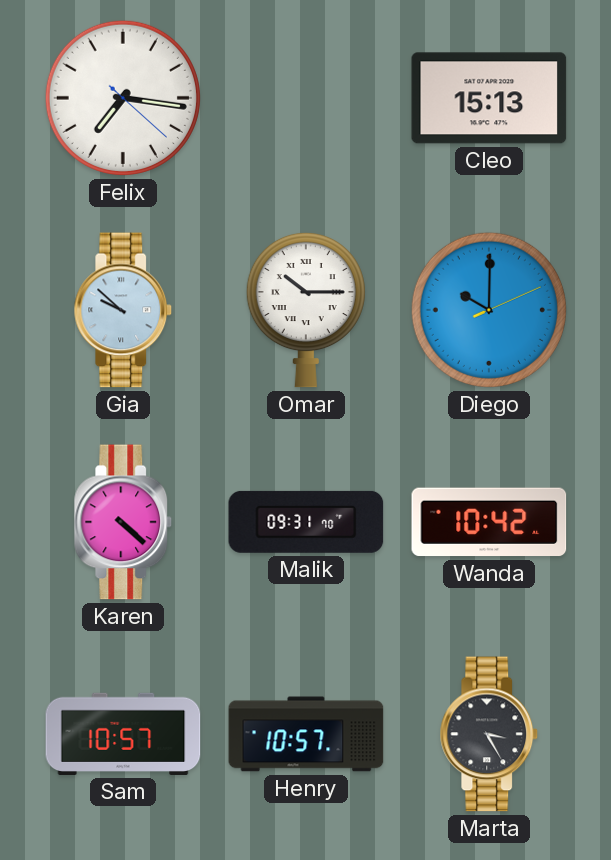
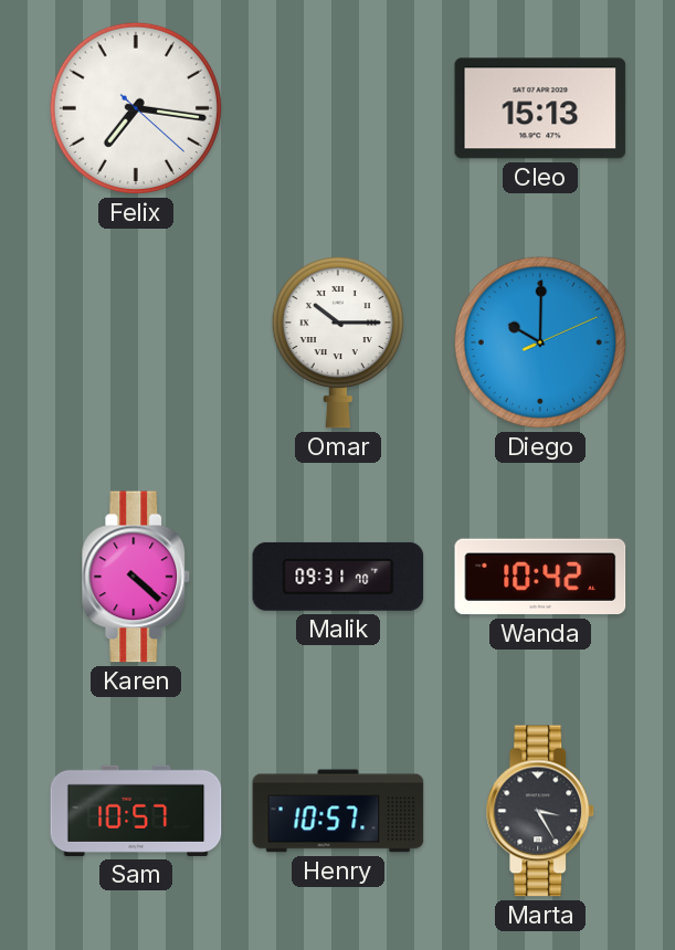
Gia: 9:52 -> none (123, 310)
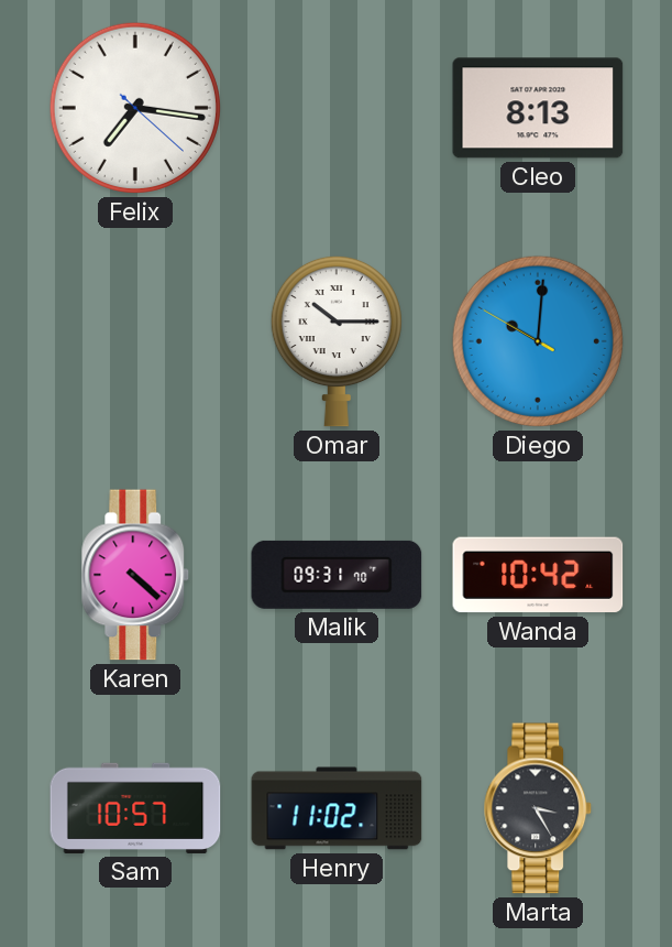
Cleo: 15:13 -> 8:13 (538, 108)
Diego: 10:00:11 -> 10:00:50 (538, 341)
Henry: 10:57 -> 11:02 (337, 808)
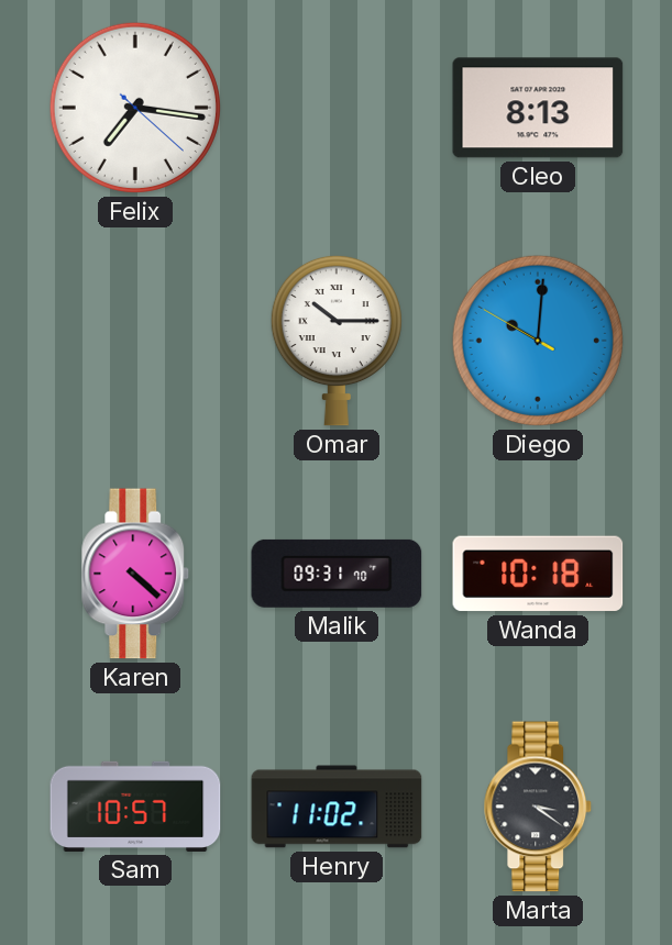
Wanda: 10:42 -> 10:18 (538, 574)
Marta: 3:25 -> 3:21 (538, 807)
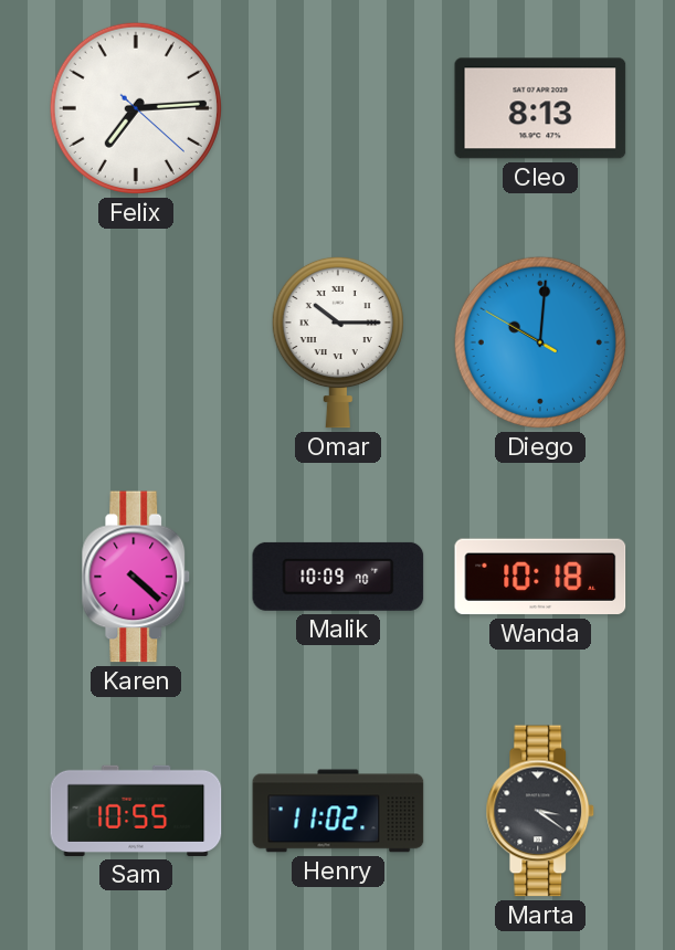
Felix: 7:16 -> 7:14 (136, 108)
Malik: 09:31 -> 10:09 (338, 577)
Sam: 10:57 -> 10:55 (136, 811)
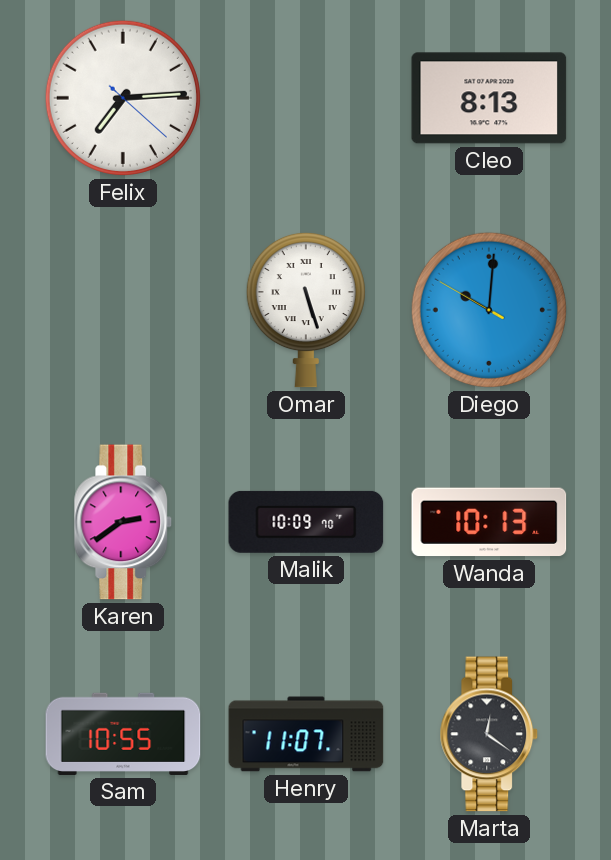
Omar: 10:15 -> 5:27 (306, 310)
Karen: 4:22 -> 2:39 (123, 522)
Wanda: 10:18 -> 10:13 (489, 522)
Henry: 11:02 -> 11:07 (306, 734)
Marta: 3:21 -> 12:21 (489, 734)
